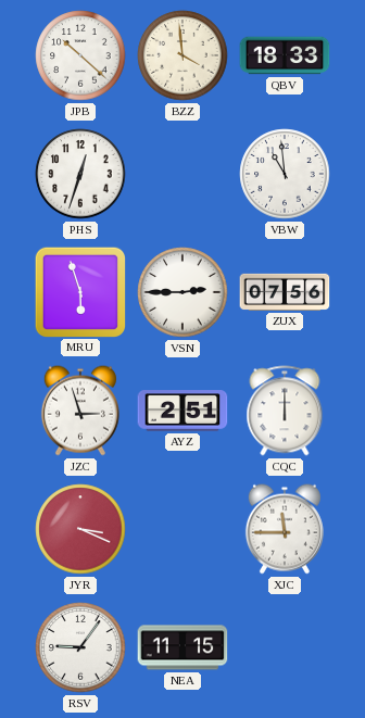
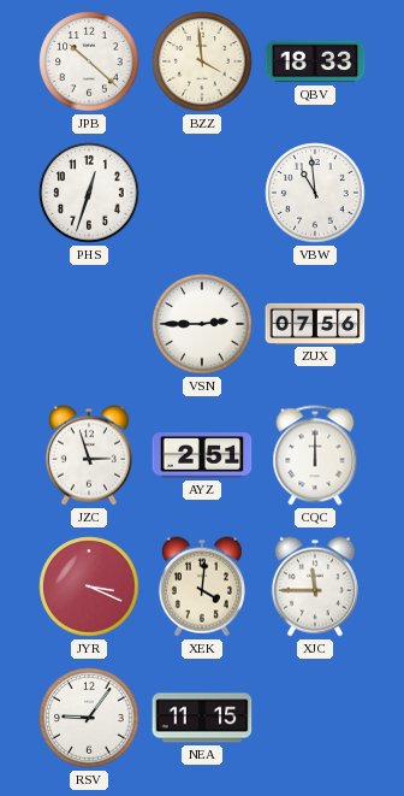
MRU: 5:57 -> none (79, 291)
XEK: none -> 4:01 (202, 586)
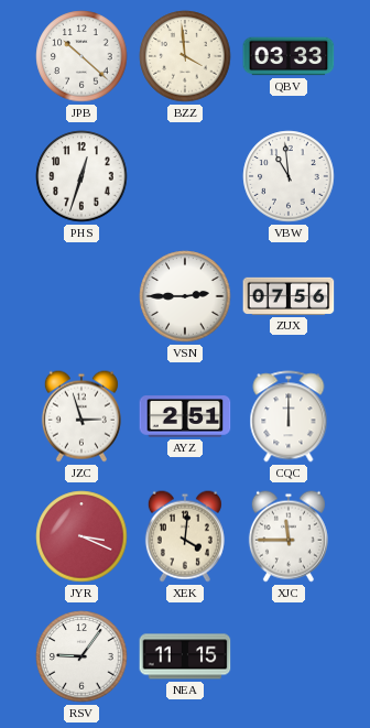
QBV: 18:33 -> 03:33 (289, 56)
